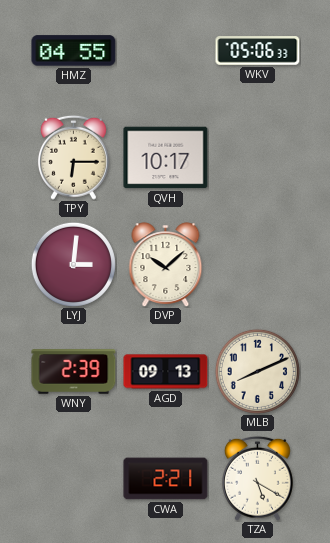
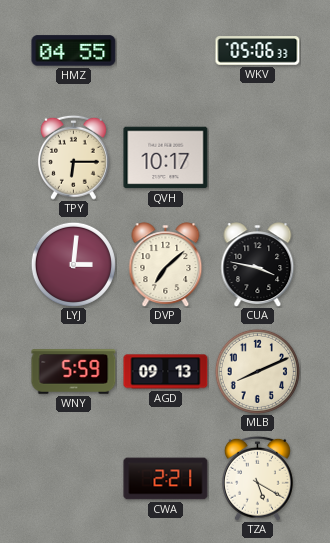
DVP: 10:08 -> 7:08 (166, 264)
CUA: none -> 3:47 (258, 264)
WNY: 2:39 -> 5:59 (74, 372)
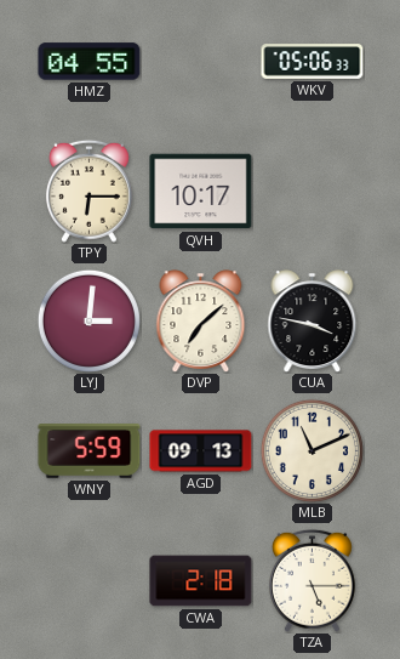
MLB: 8:11 -> 11:11 (312, 450)
CWA: 2:21 -> 2:18 (201, 581)
TZA: 5:20 -> 5:15 (312, 580)
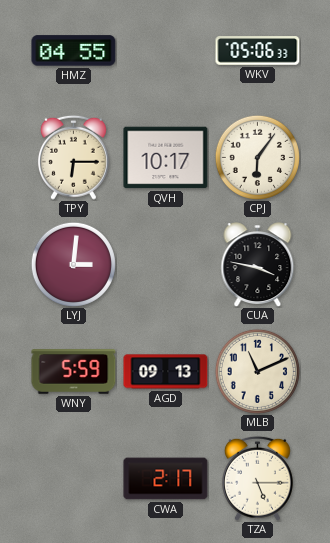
CPJ: none -> 6:06 (257, 157)
DVP: 7:08 -> none (201, 320)
CWA: 2:18 -> 2:17 (166, 479)
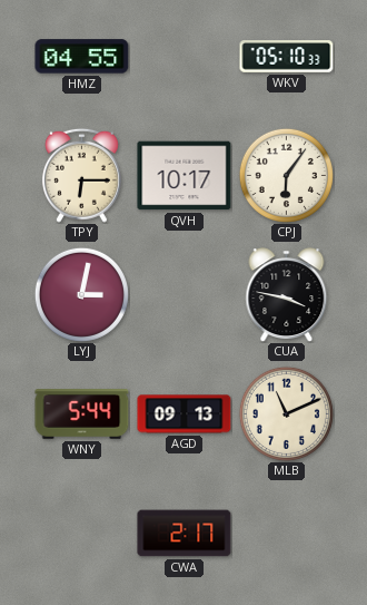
WKV: 05:06 -> 05:10 (287, 57)
LYJ: 3:01 -> 3:02 (81, 294)
WNY: 5:59 -> 5:44 (82, 414)
TZA: 5:15 -> none (257, 478)
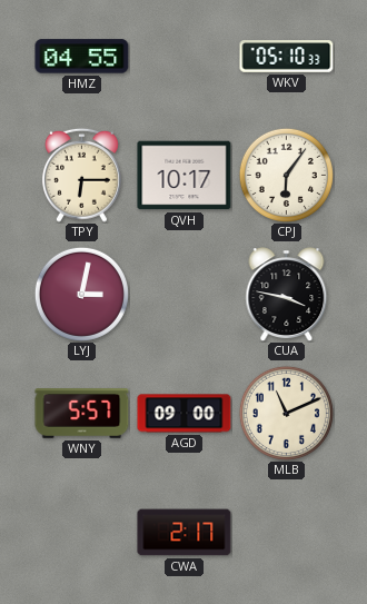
WNY: 5:44 -> 5:57 (82, 414)
AGD: 09:13 -> 09:00 (185, 414)
